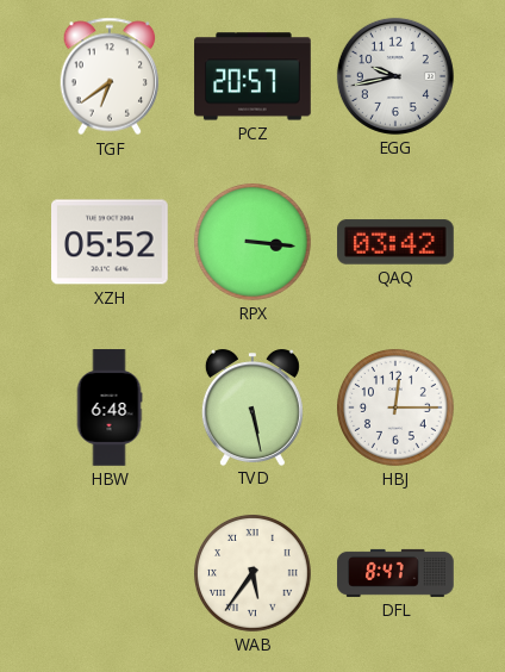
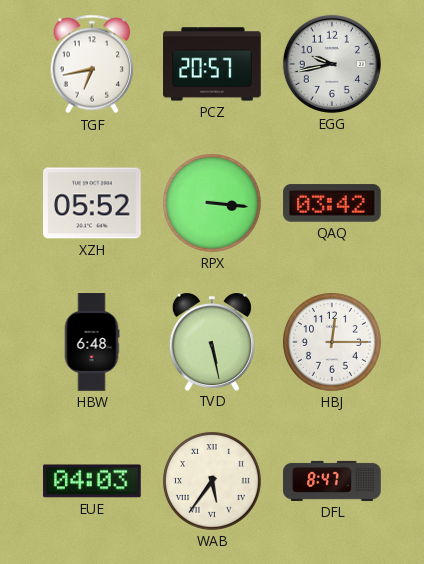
TGF: 6:39 -> 6:43 (92, 64)
EUE: none -> 04:03 (93, 481)
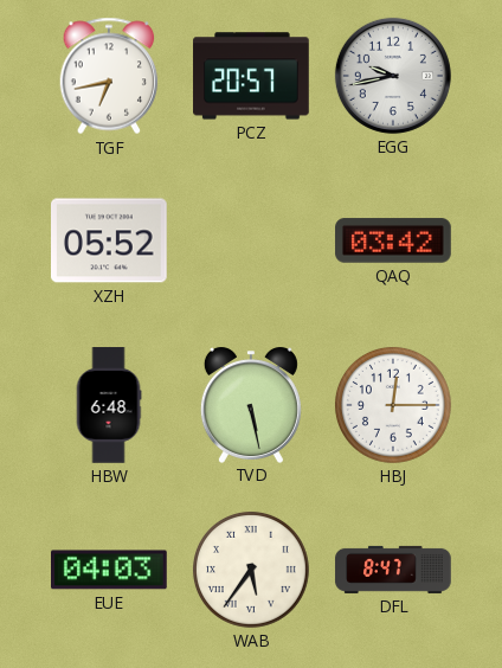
RPX: 3:16 -> none (212, 203)
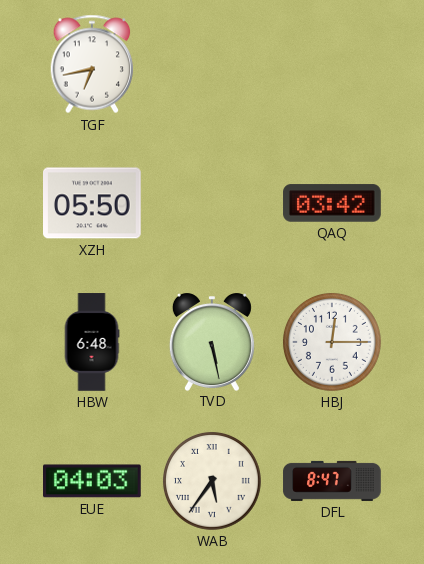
PCZ: 20:57 -> none (251, 76)
EGG: 9:43 -> none (393, 76)
XZH: 05:52 -> 05:50 (93, 203)
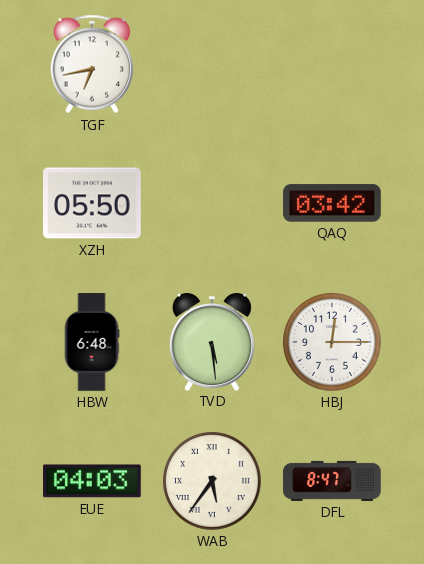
TVD: 5:28 -> 5:29 (212, 342)
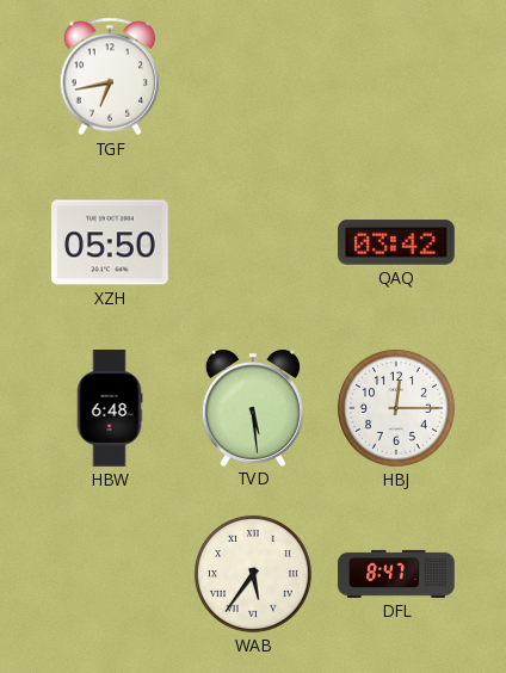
EUE: 04:03 -> none (93, 481)
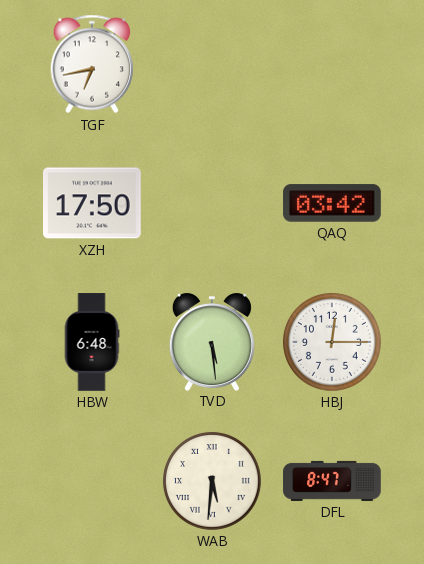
XZH: 05:50 -> 17:50 (93, 203)
WAB: 5:36 -> 5:31 (212, 481)
